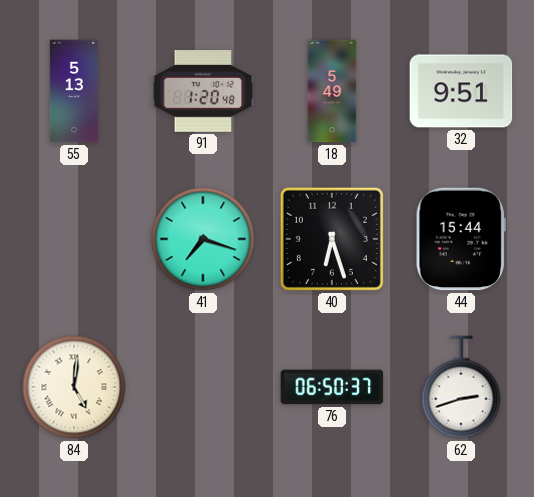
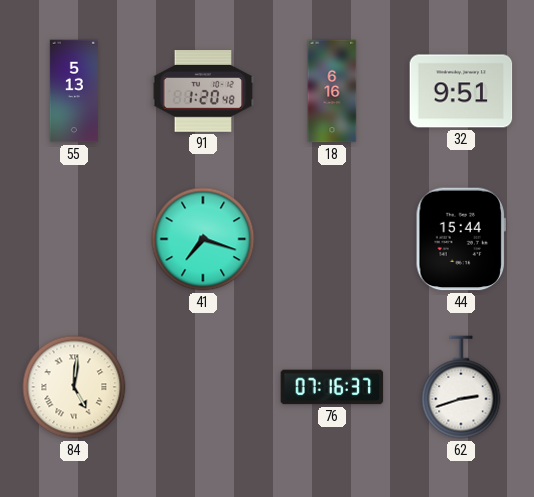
18: 5:49 -> 6:16 (332, 91)
40: 6:27 -> none (332, 239)
76: 06:50 -> 07:16 (332, 387)
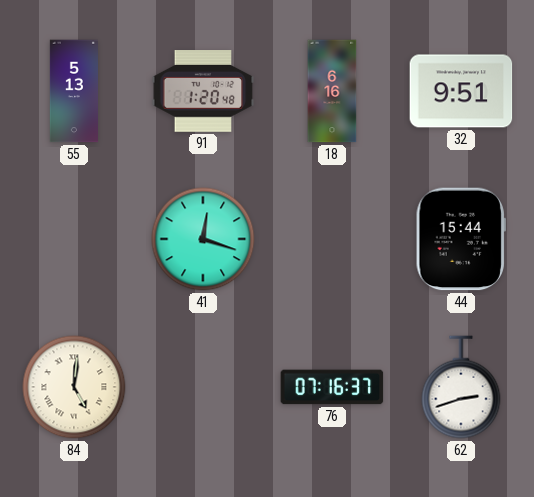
41: 7:18 -> 12:18 (203, 239)
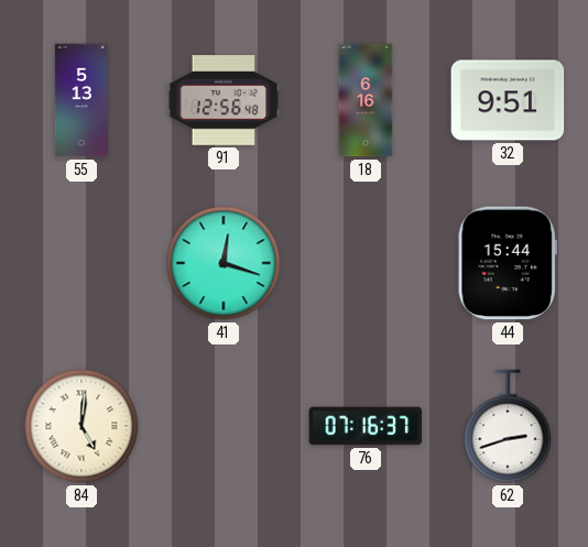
91: 1:20 -> 12:56 (224, 100)
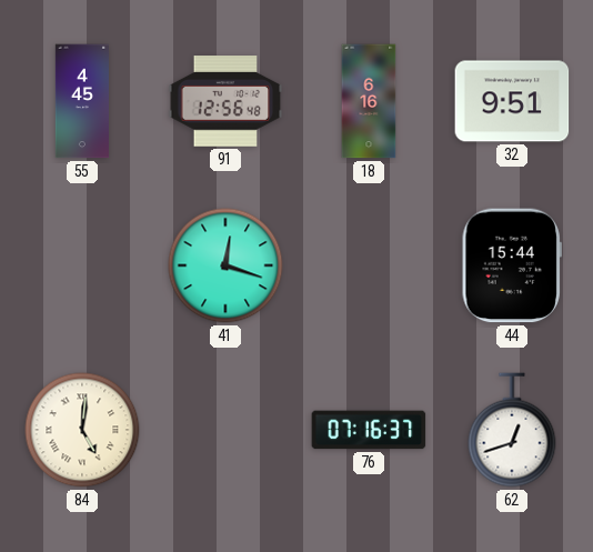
55: 5:13 -> 4:45 (81, 101)
62: 2:42 -> 12:42 (512, 430)
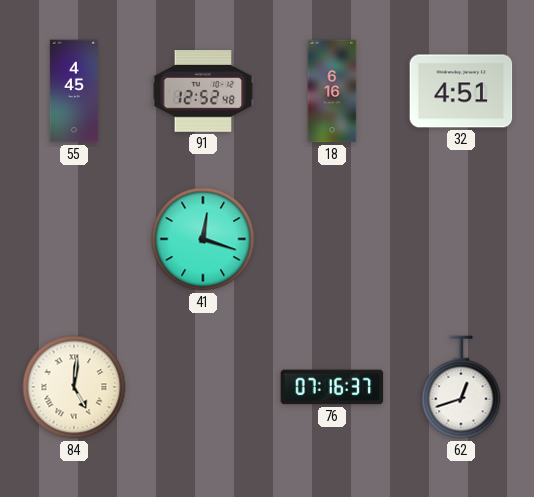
91: 12:56 -> 12:52 (203, 91)
32: 9:51 -> 4:51 (461, 91)
44: 15:44 -> none (512, 265)
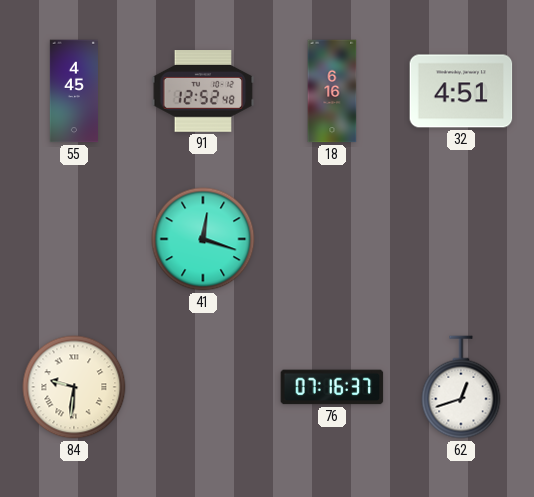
84: 5:01 -> 9:31 (74, 387)
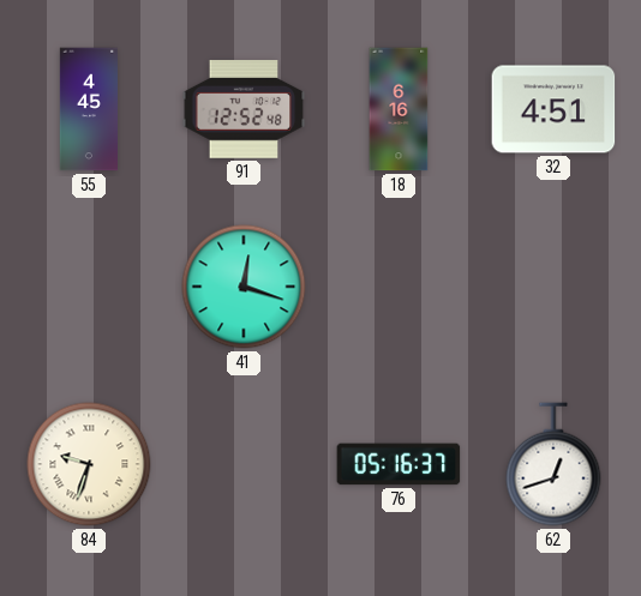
84: 9:31 -> 9:33 (89, 464)
76: 07:16 -> 05:16 (399, 464)
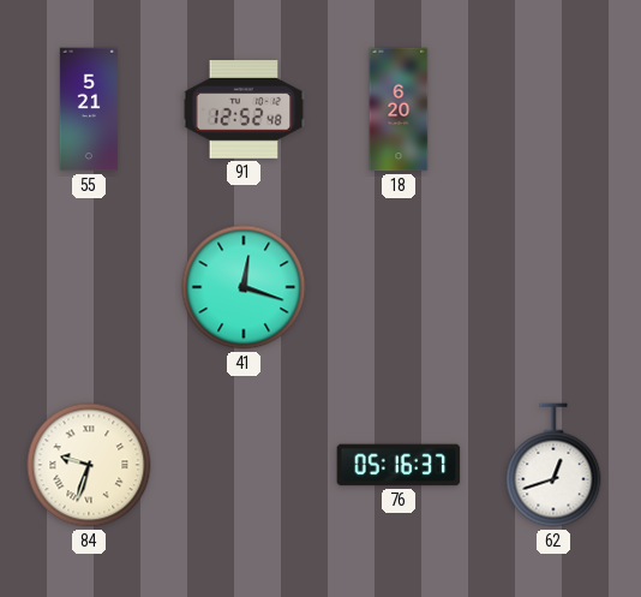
55: 4:45 -> 5:21 (88, 109)
18: 6:16 -> 6:20 (399, 109)
32: 4:51 -> none (553, 109)
